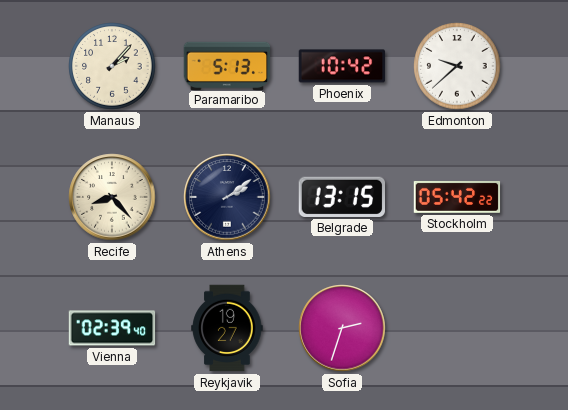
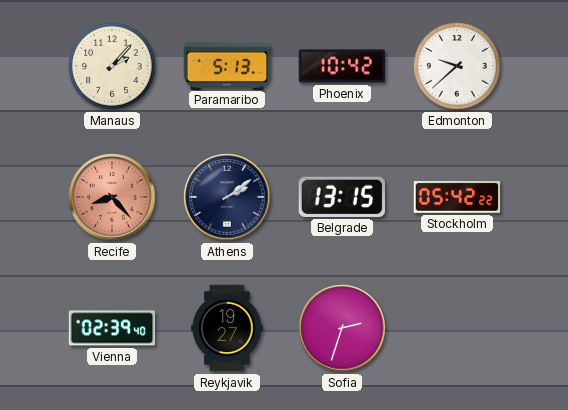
Recife dial: cream -> salmon (112, 197)
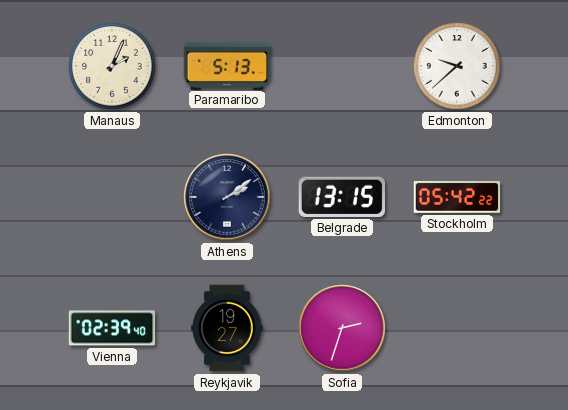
Manaus: 2:07 -> 2:04 (112, 66)
Phoenix: 10:42 -> none (342, 66)
Recife: 8:23 -> none (112, 197)
